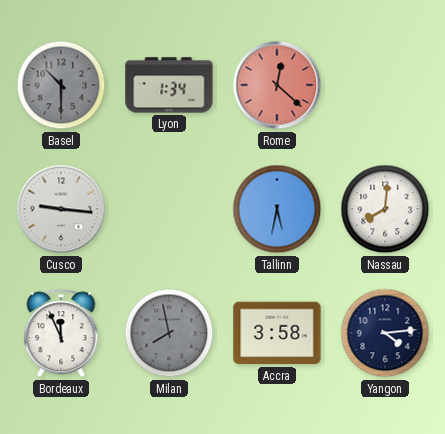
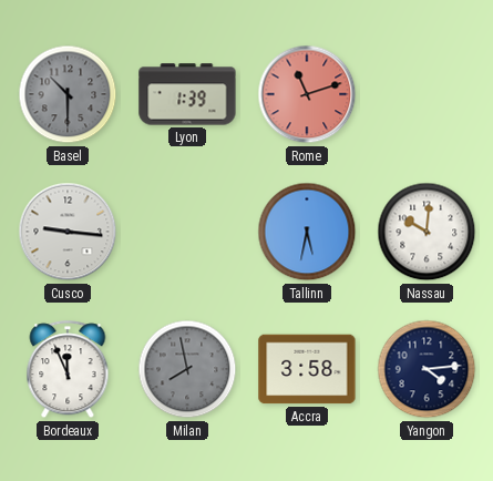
Lyon: 1:34 -> 1:39 (187, 94)
Rome: 12:22 -> 11:12 (307, 94)
Nassau: 8:01 -> 10:01 (427, 232)
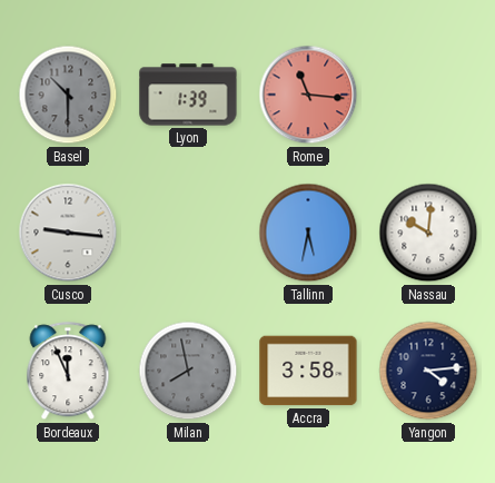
Rome: 11:12 -> 11:16 (308, 95)
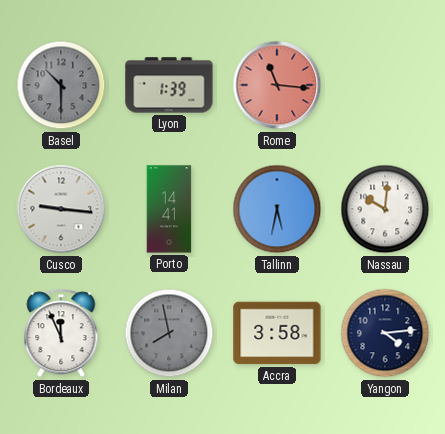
Porto: none -> 14:41 (169, 209)
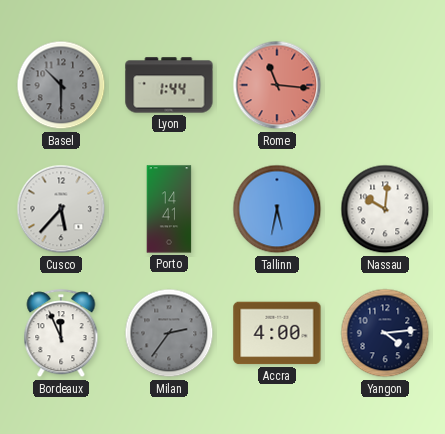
Lyon: 1:39 -> 1:44 (169, 85)
Cusco: 9:16 -> 5:37 (61, 209)
Milan: 7:58 -> 2:36 (169, 333)
Accra: 3:58 -> 4:00 (277, 333)
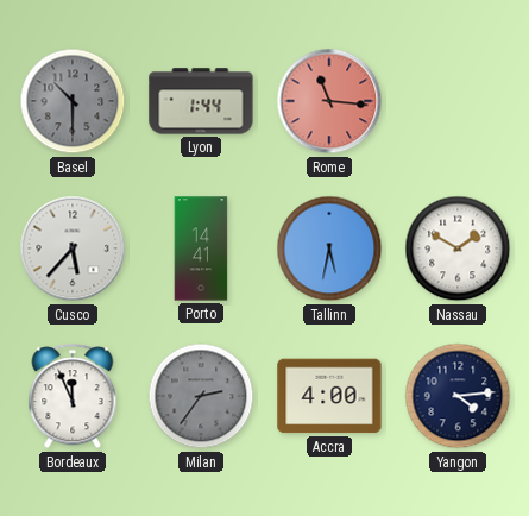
Nassau: 10:01 -> 1:50 (458, 248)
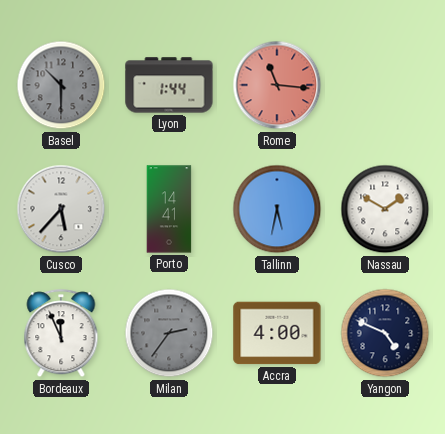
Yangon: 4:14 -> 4:49 (385, 333)
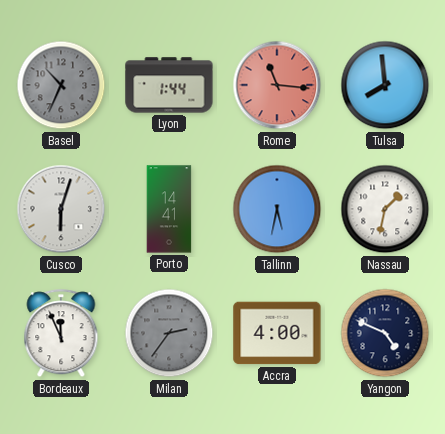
Basel: 10:30 -> 10:34 (61, 85)
Tulsa: none -> 7:59 (385, 85)
Cusco: 5:37 -> 6:03 (61, 209)
Nassau: 1:50 -> 1:32 (385, 209)
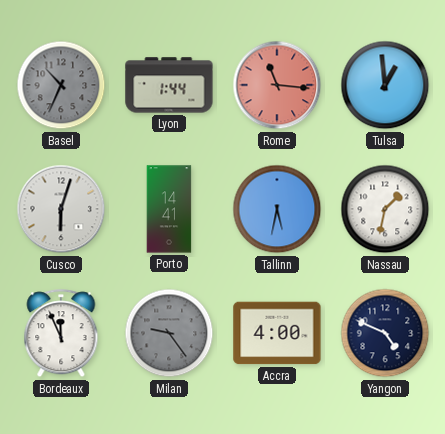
Tulsa: 7:59 -> 12:59 (385, 85)
Milan: 2:36 -> 9:24 (169, 333)
